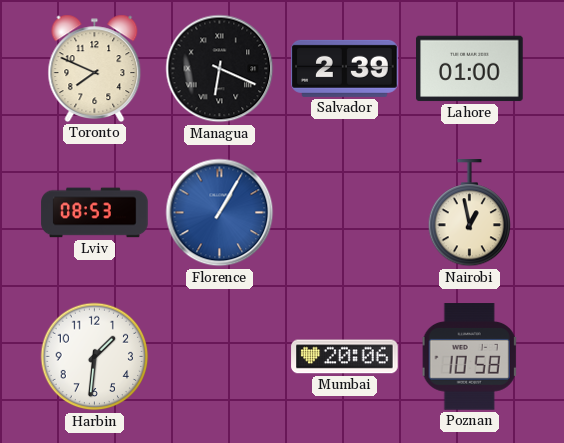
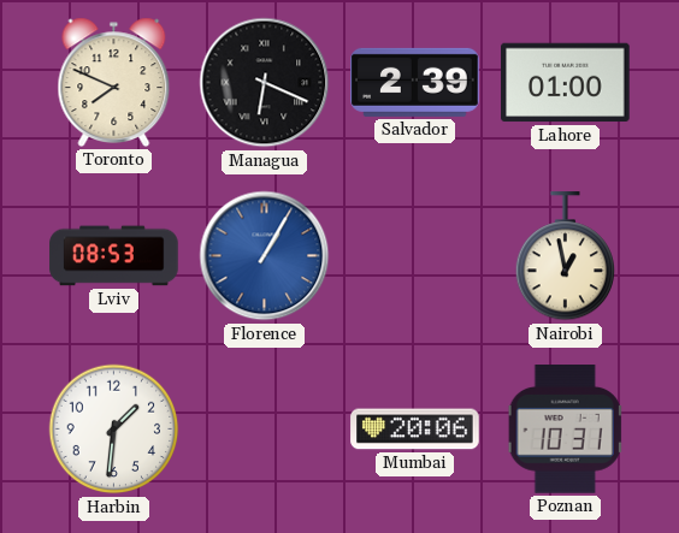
Poznan: 10:58 -> 10:31 (565, 430)
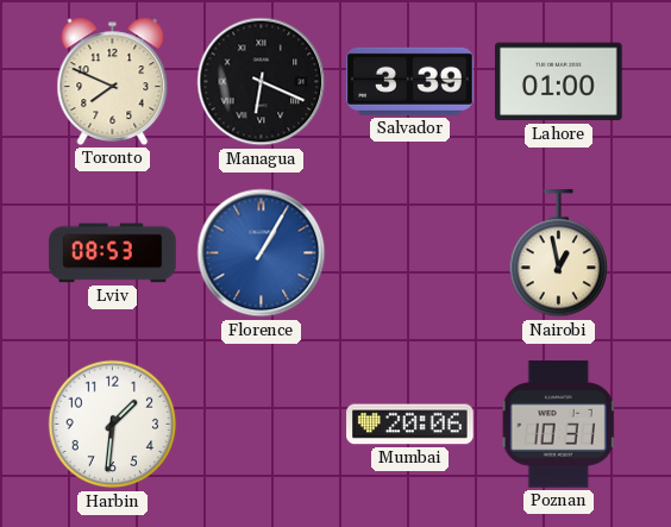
Salvador: 2:39 -> 3:39 (410, 81)
